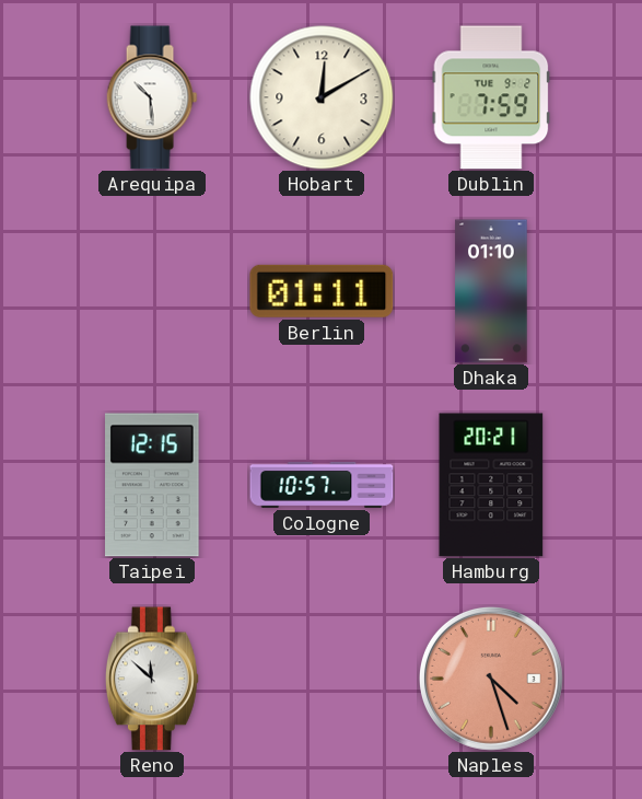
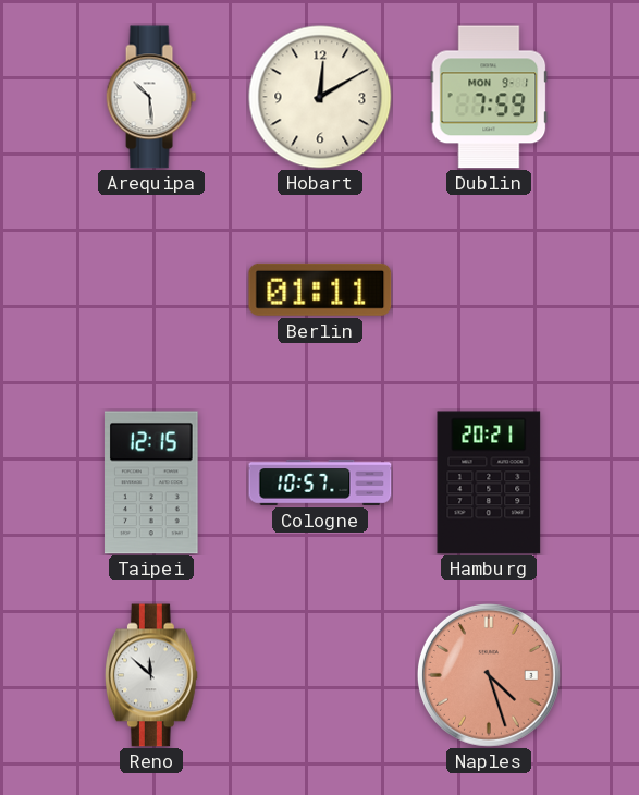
Dublin date: TUE 9-2 -> MON 9-1 (489, 97)
Dhaka: 01:10 -> none (491, 291)
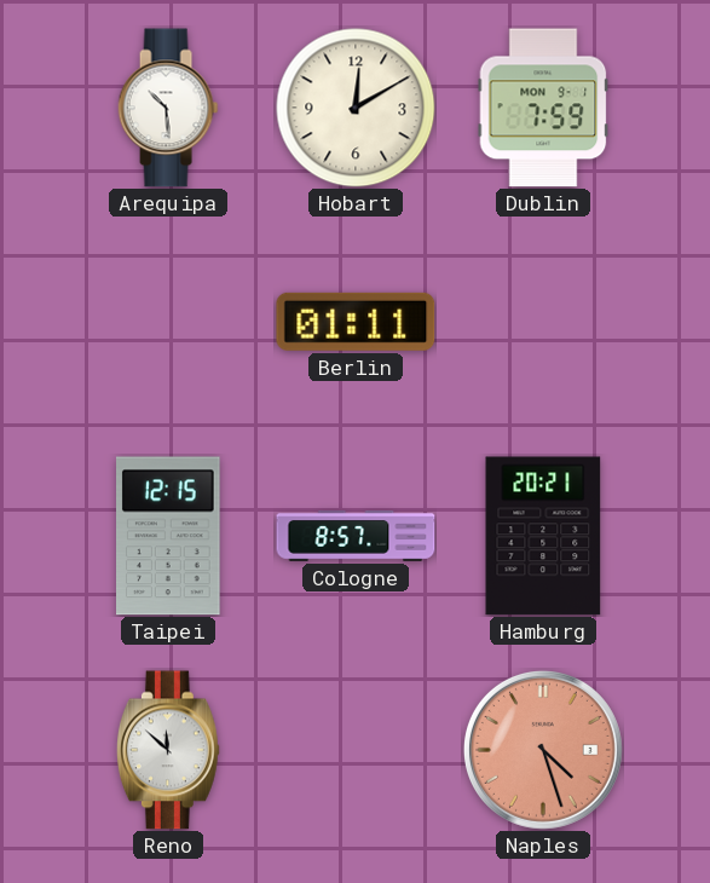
Cologne: 10:57 -> 8:57 (356, 536)
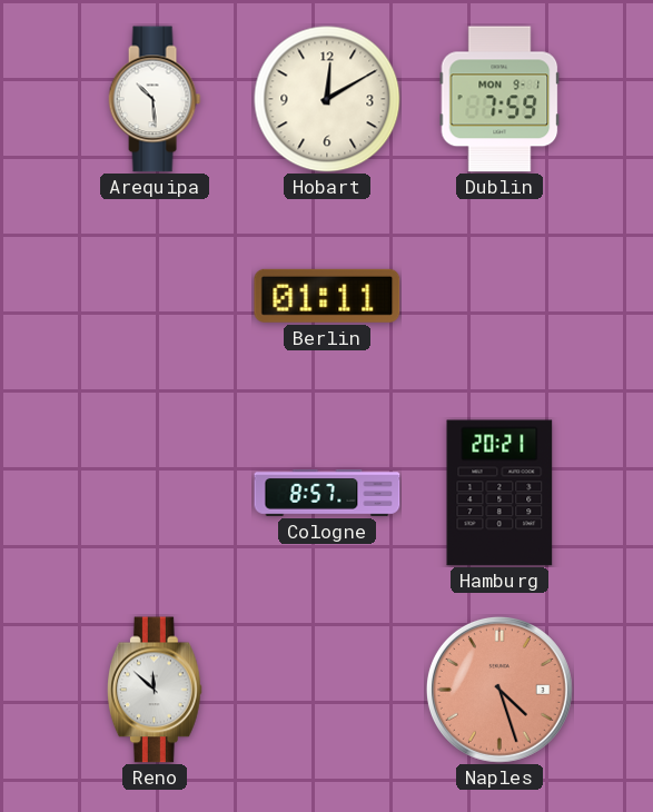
Taipei: 12:15 -> none (169, 536)
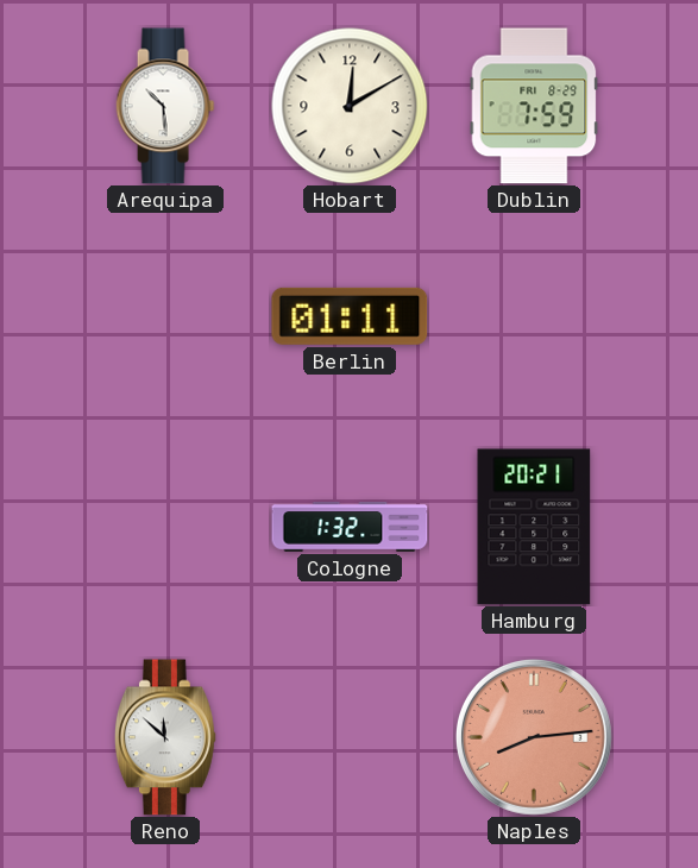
Dublin date: MON 9-1 -> FRI 8-29 (534, 106)
Cologne: 8:57 -> 1:32 (350, 527)
Naples: 4:27 -> 8:14 (534, 737)
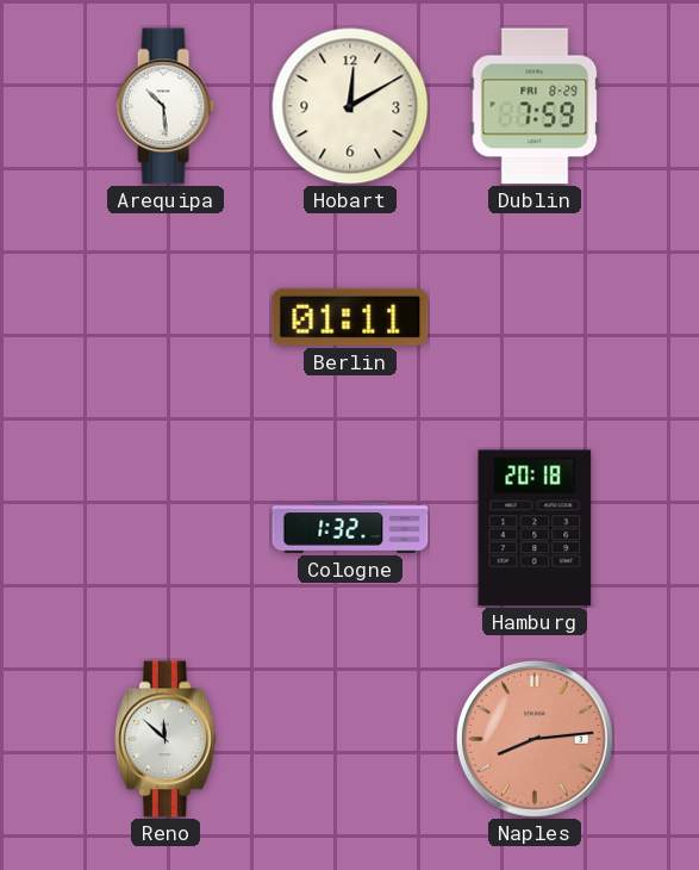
Hamburg: 20:21 -> 20:18 (535, 528)
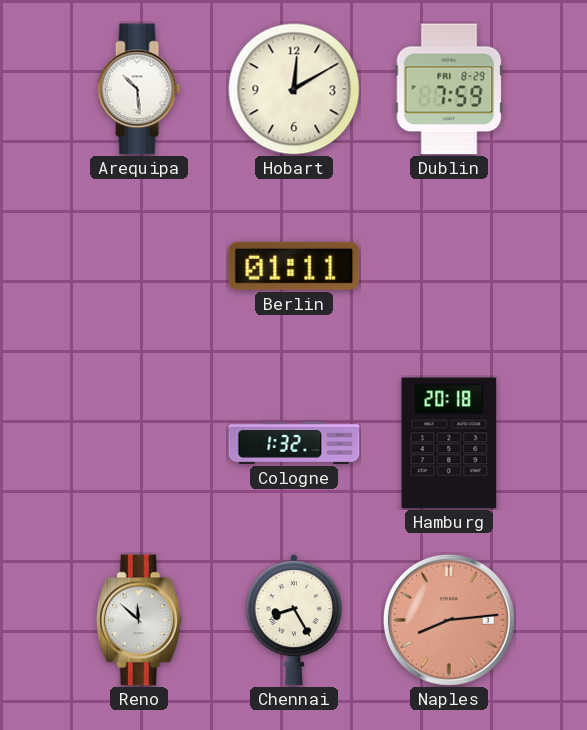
Chennai: none -> 8:25 (294, 620)
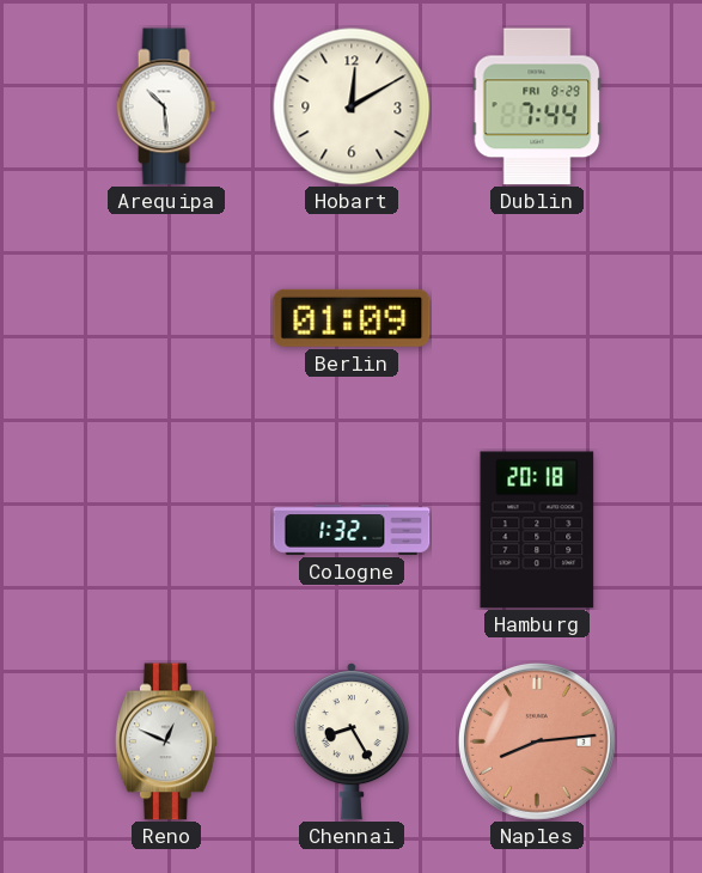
Dublin: 7:59 -> 7:44 (537, 106)
Berlin: 01:11 -> 01:09 (352, 318)
Reno: 11:52 -> 12:49 (166, 741)
